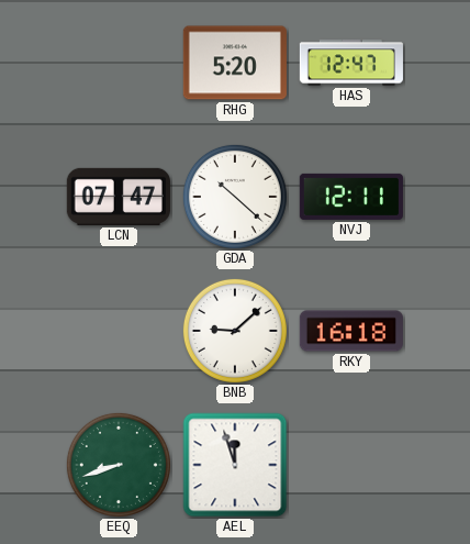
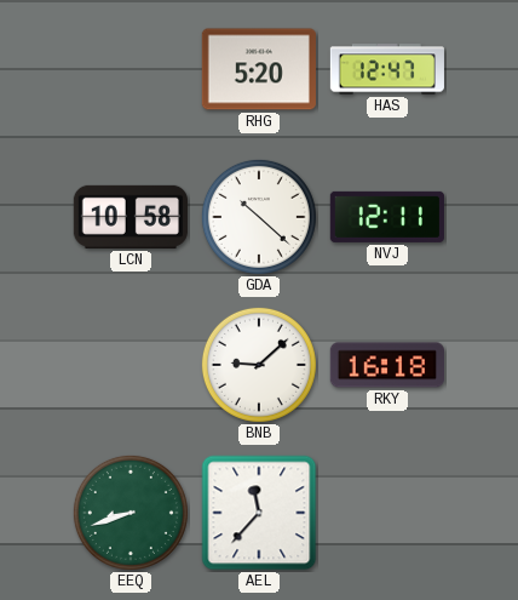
LCN: 07:47 -> 10:58 (131, 217)
AEL: 11:57 -> 11:37 (259, 513)
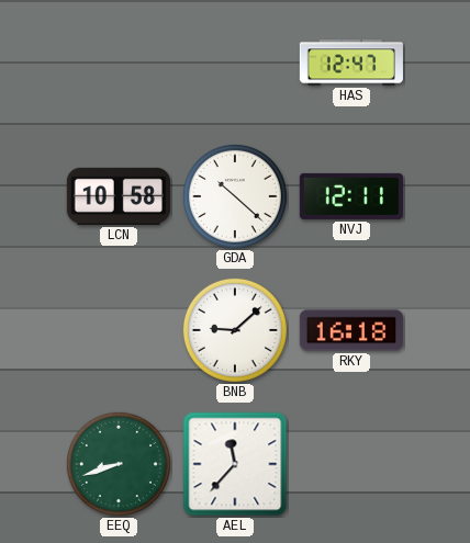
RHG: 5:20 -> none (259, 69)
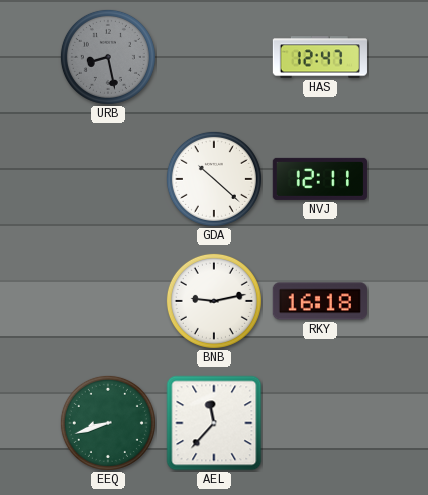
URB: none -> 8:28 (108, 57)
LCN: 10:58 -> none (119, 196)
BNB: 9:08 -> 9:13 (214, 301)
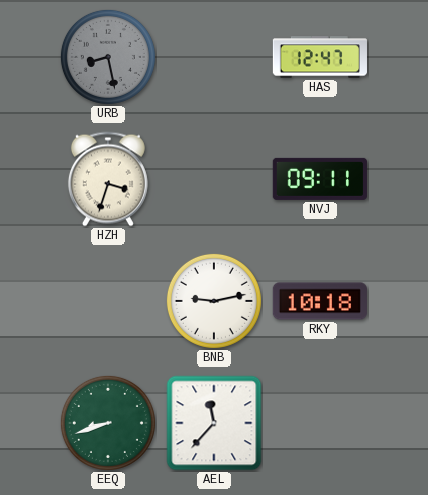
HZH: none -> 3:33 (108, 179)
GDA: 10:22 -> none (214, 179)
NVJ: 12:11 -> 09:11 (320, 179)
RKY: 16:18 -> 10:18 (320, 301)
